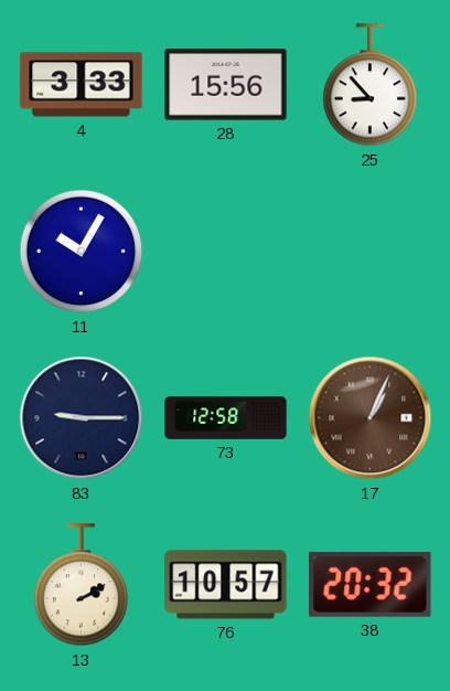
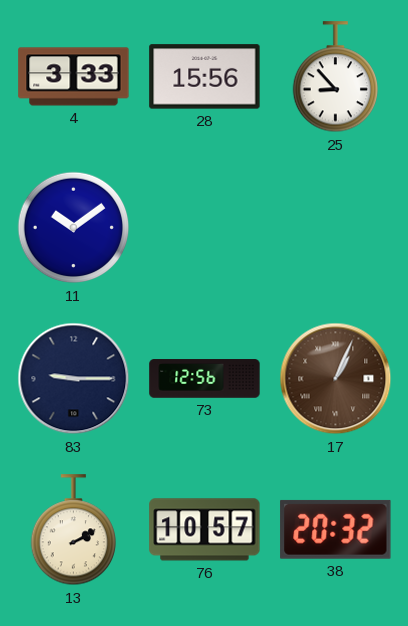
11: 10:05 -> 10:09 (74, 228)
73: 12:58 -> 12:56 (205, 379)
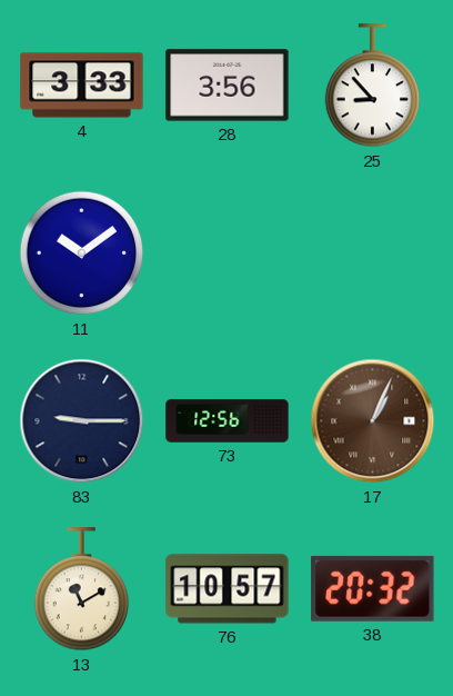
28: 15:56 -> 3:56 (228, 86)
13: 2:10 -> 11:10 (82, 589)
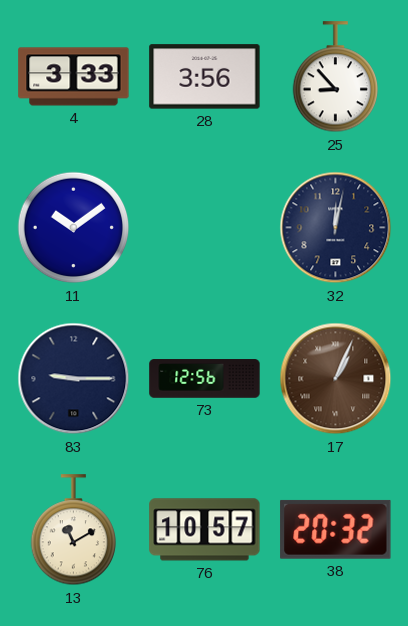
32: none -> 12:02 (336, 228)
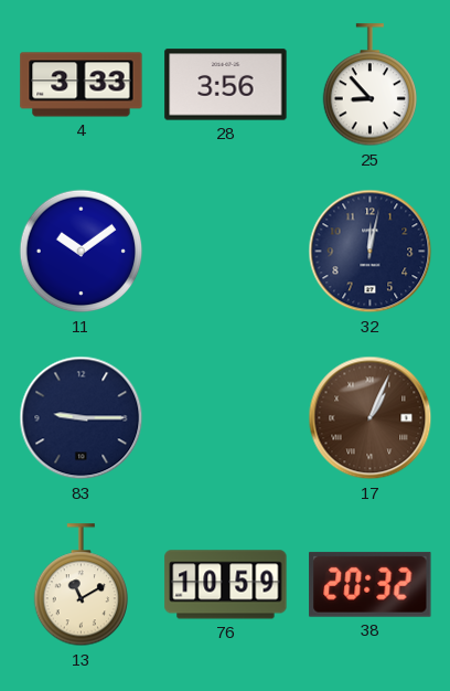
73: 12:56 -> none (205, 379)
76: 10:57 -> 10:59 (226, 585)
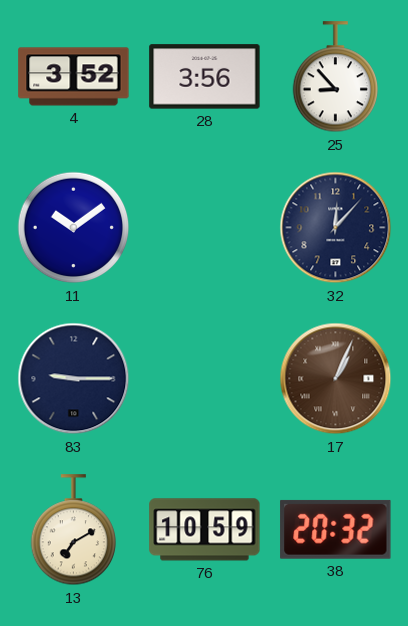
4: 3:33 -> 3:52 (74, 77)
32: 12:02 -> 12:07 (336, 228)
13: 11:10 -> 7:10 (74, 530)
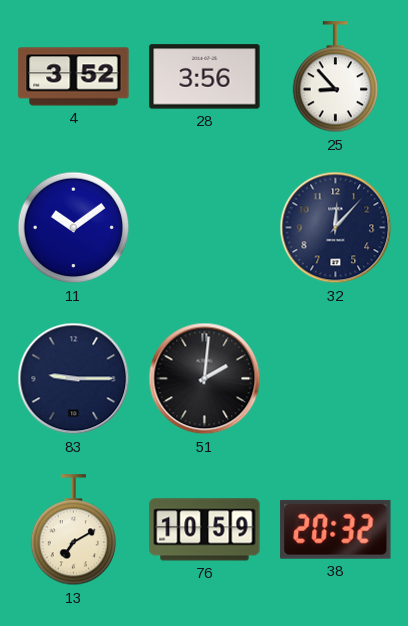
51: none -> 2:01 (205, 379)
17: 1:04 -> none (336, 379)
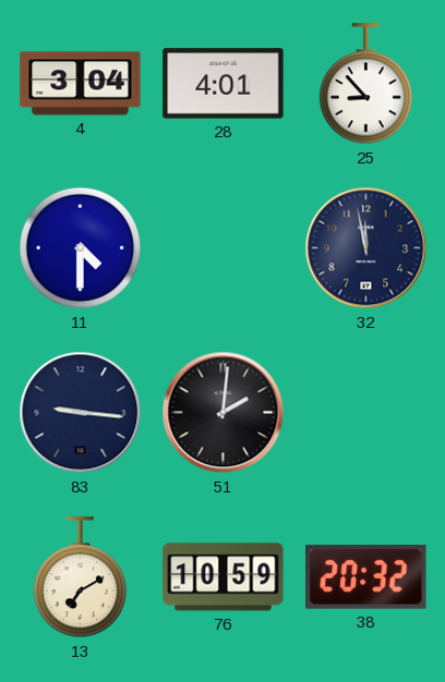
4: 3:52 -> 3:04 (81, 84)
28: 3:56 -> 4:01 (224, 84)
11: 10:09 -> 4:30 (81, 248)
32: 12:07 -> 11:58 (366, 248)
83: 9:15 -> 9:16 (81, 413)
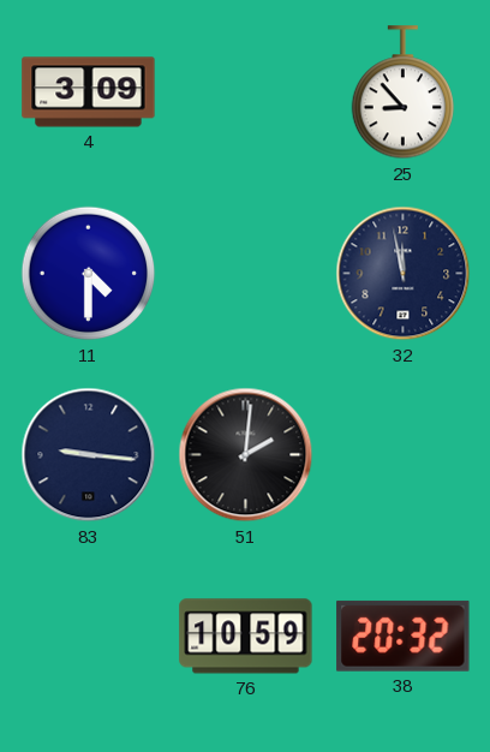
4: 3:04 -> 3:09 (89, 92)
28: 4:01 -> none (224, 84)
13: 7:10 -> none (81, 577)
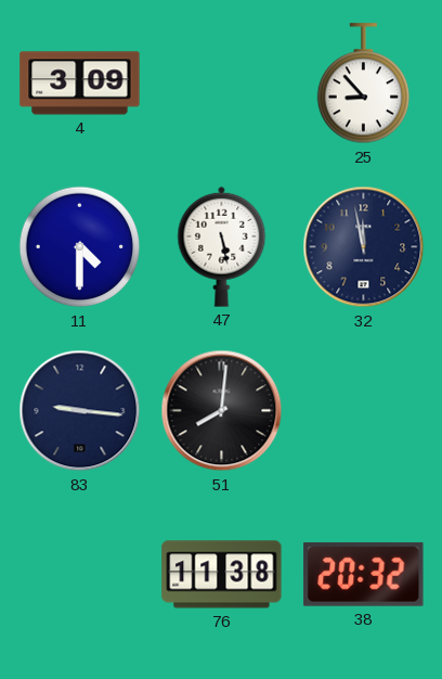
47: none -> 5:28 (222, 246)
51: 2:01 -> 8:01 (222, 411)
76: 10:59 -> 11:38 (222, 575)
